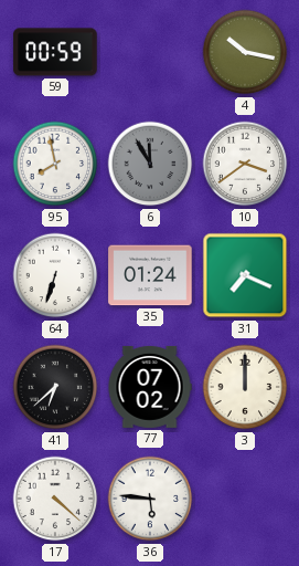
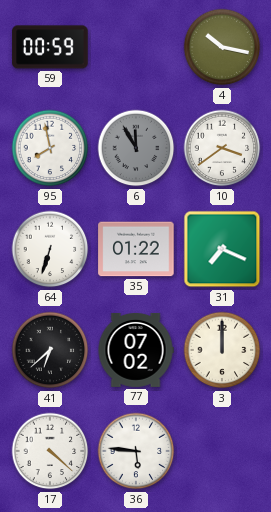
35: 01:24 -> 01:22 (136, 249)
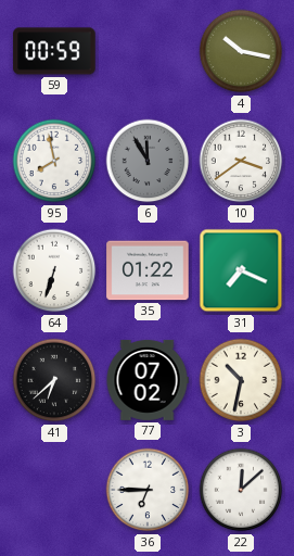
3: 12:00 -> 10:32 (241, 380)
17: 4:22 -> none (50, 451)
36: 5:46 -> 6:45 (148, 490)
22: none -> 12:08 (241, 490)
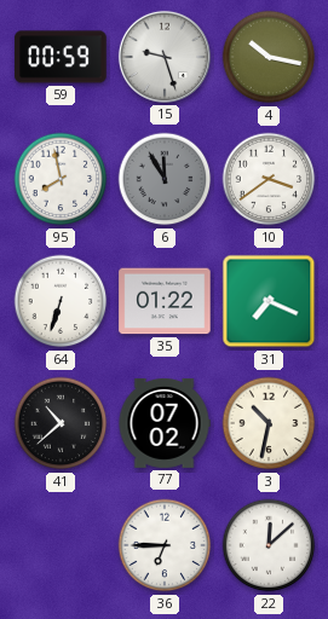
15: none -> 9:27 (165, 57)
41: 6:38 -> 10:38 (61, 423)
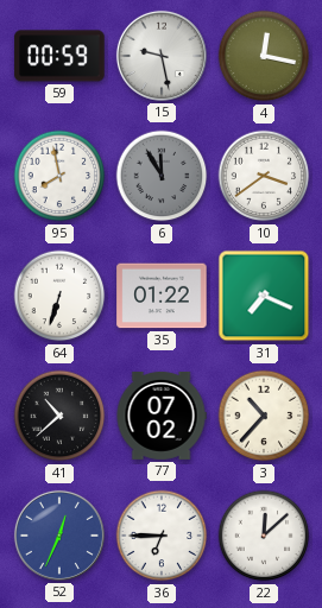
15: 9:27 -> 9:28 (162, 56)
4: 10:17 -> 12:17 (264, 56)
3: 10:32 -> 10:37 (264, 416)
52: none -> 12:34 (59, 536)
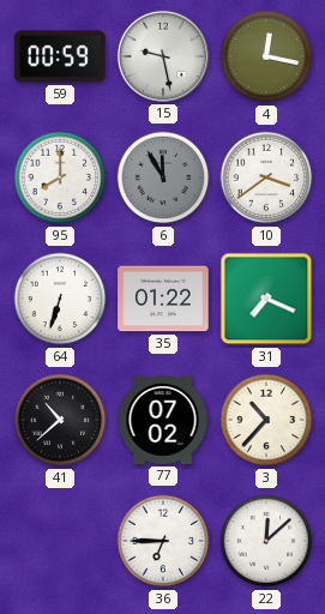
95: 7:58 -> 8:00 (60, 177)
52: 12:34 -> none (59, 536)
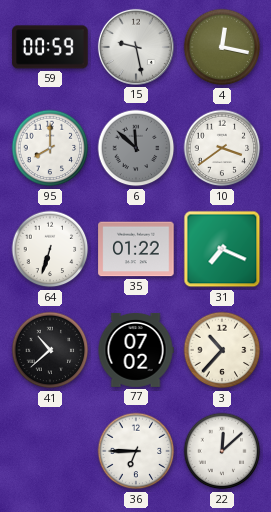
6: 11:55 -> 11:52 (136, 148)
